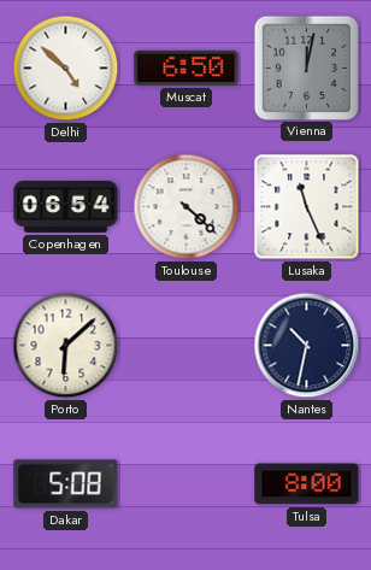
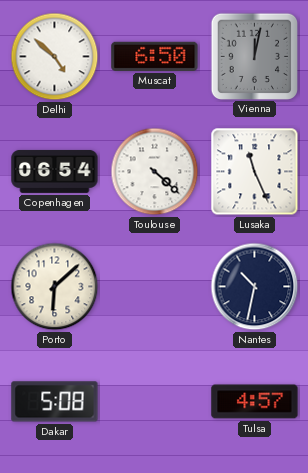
Tulsa: 8:00 -> 4:57 (255, 402)
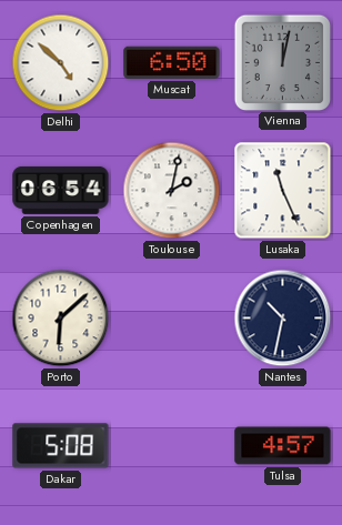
Toulouse: 4:22 -> 2:02 (172, 191)
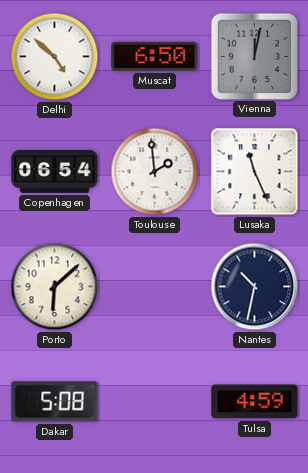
Toulouse: 2:02 -> 1:59 (155, 172)
Tulsa: 4:57 -> 4:59 (255, 402)
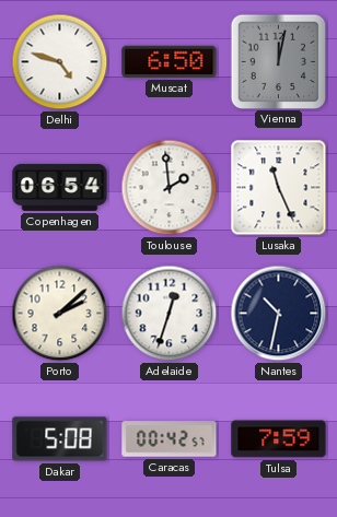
Delhi: 4:52 -> 4:48 (60, 62)
Porto: 6:08 -> 2:08 (60, 314)
Adelaide: none -> 12:33 (170, 314)
Caracas: none -> 00:42 (170, 439)
Tulsa: 4:59 -> 7:59 (279, 439)
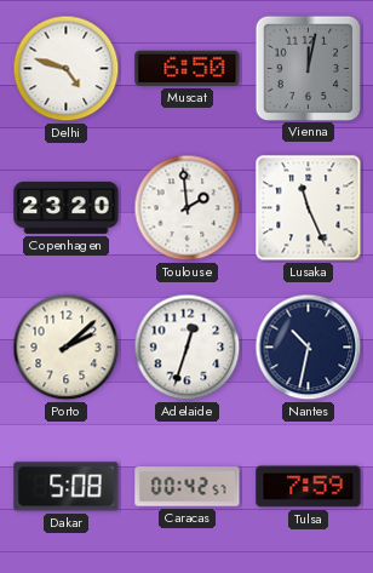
Copenhagen: 06:54 -> 23:20 (67, 207)
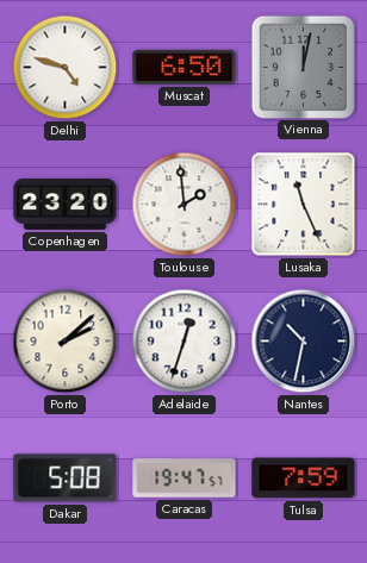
Caracas: 00:42 -> 19:47 (185, 478)
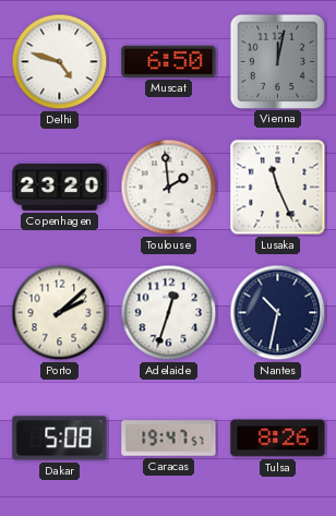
Tulsa: 7:59 -> 8:26 (278, 439)
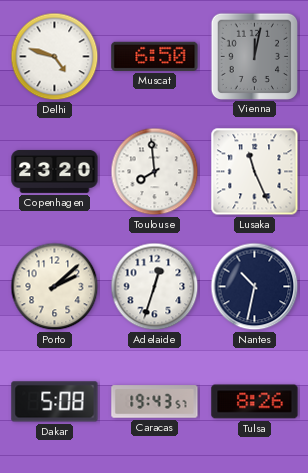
Toulouse: 1:59 -> 7:59 (155, 172)
Caracas: 19:47 -> 19:43 (155, 402)
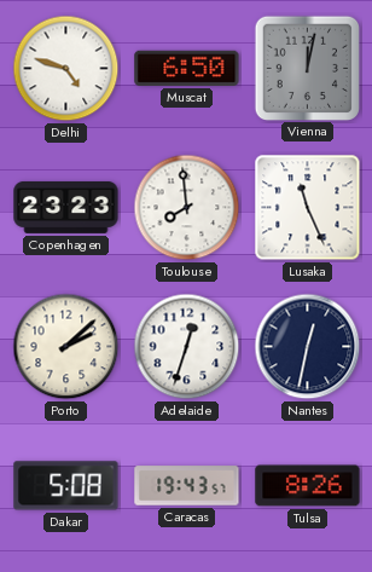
Copenhagen: 23:20 -> 23:23 (66, 207)
Nantes: 10:32 -> 12:32 (308, 347)
